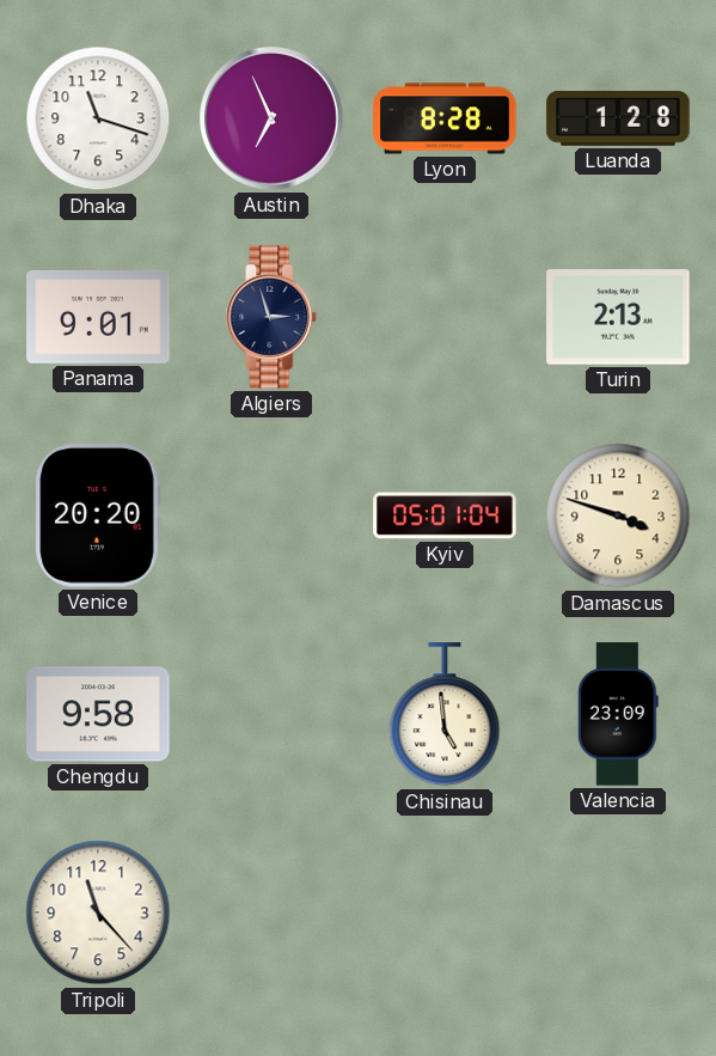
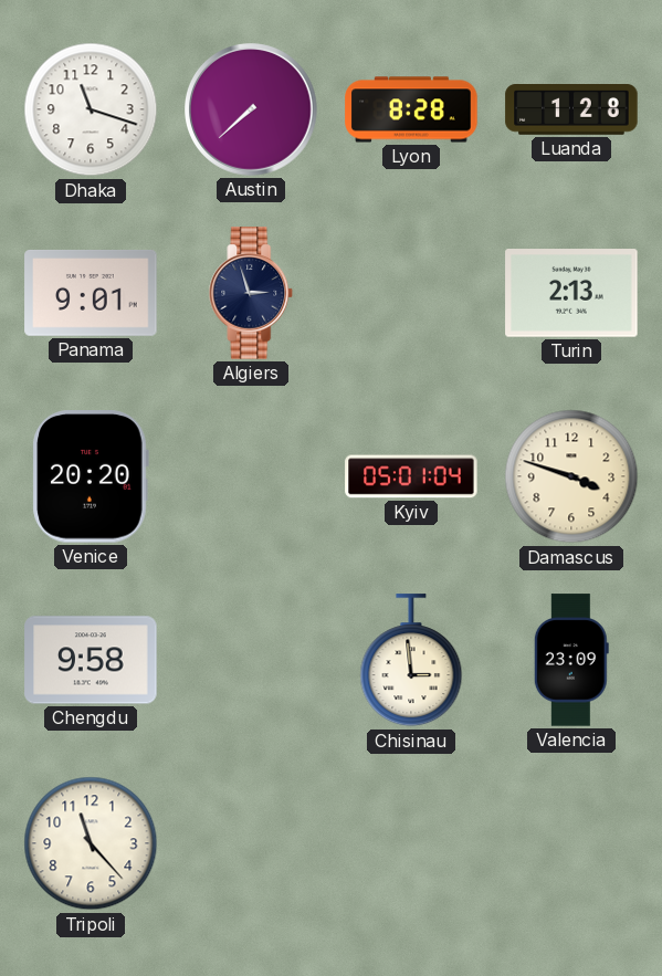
Austin: 6:56 -> 7:38 (252, 111)
Chisinau: 4:59 -> 2:59 (411, 661)
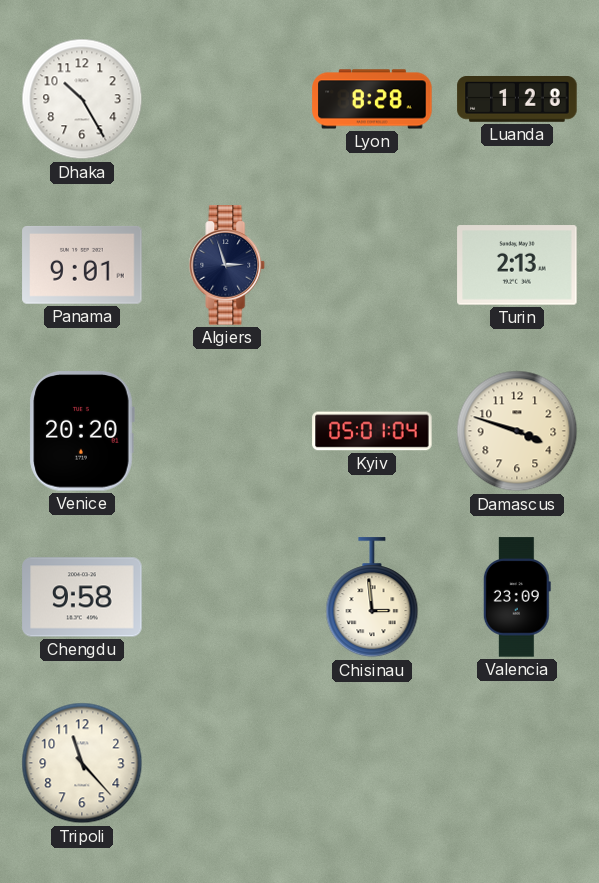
Dhaka: 11:18 -> 10:25 (82, 99)
Austin: 7:38 -> none (252, 111)
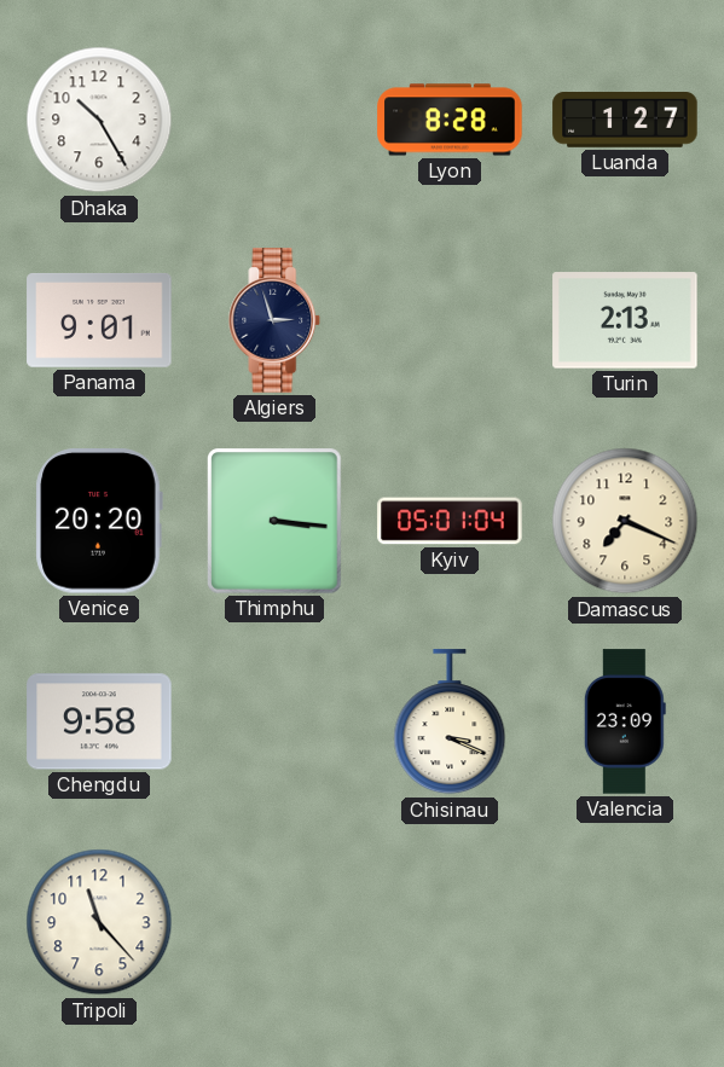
Luanda: 1:28 -> 1:27 (625, 120)
Thimphu: none -> 3:16 (274, 521)
Damascus: 3:48 -> 7:19 (625, 521)
Chisinau: 2:59 -> 3:19 (450, 723)
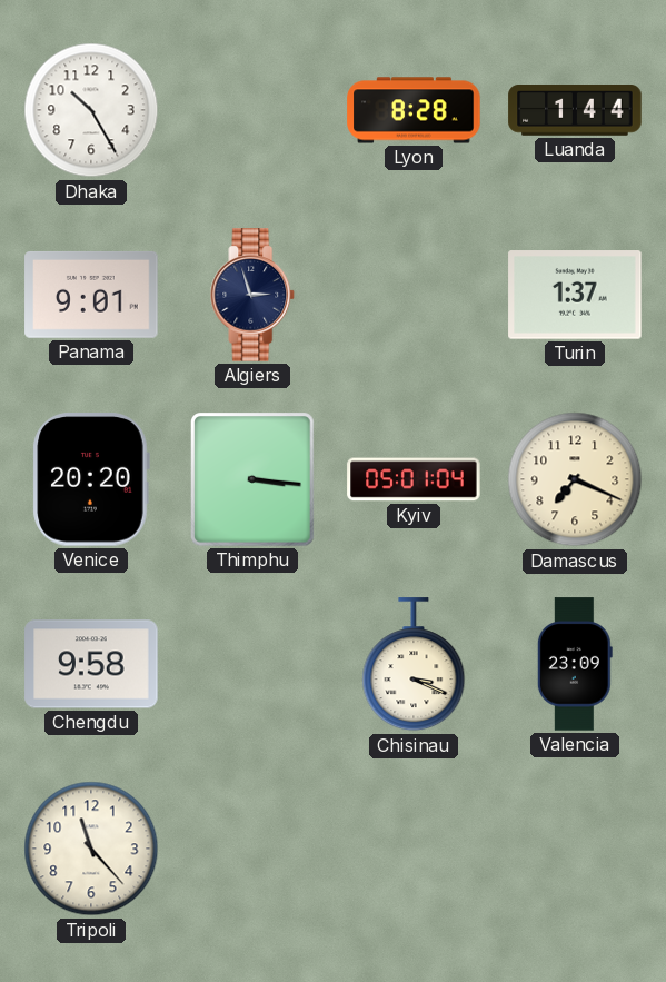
Luanda: 1:27 -> 1:44 (575, 110)
Turin: 2:13 -> 1:37 (575, 295)
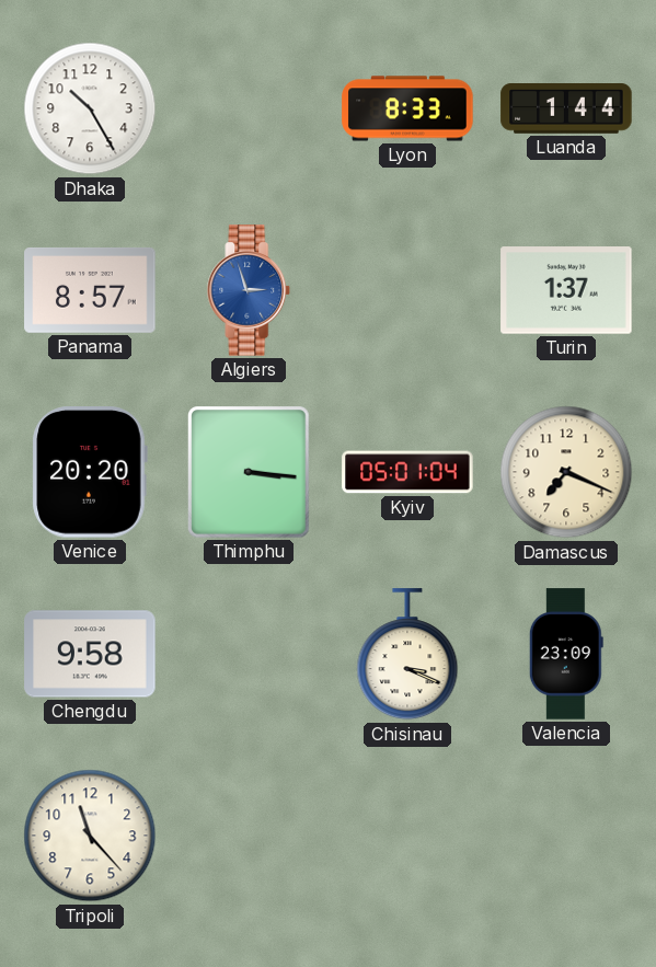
Lyon: 8:28 -> 8:33 (407, 108)
Panama: 9:01 -> 8:57 (90, 290)
Algiers dial: navy -> blue (249, 290)
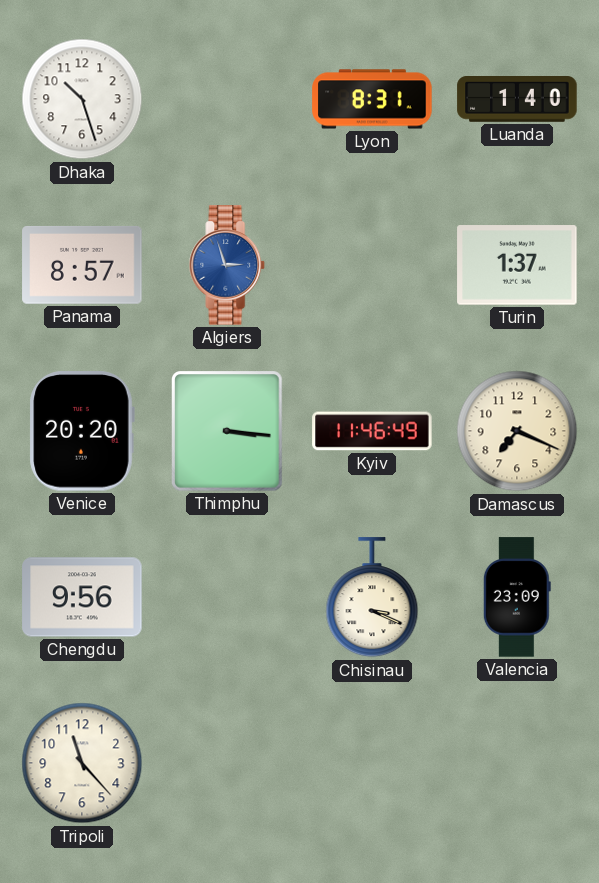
Dhaka: 10:25 -> 10:27 (82, 99)
Lyon: 8:33 -> 8:31 (372, 99)
Luanda: 1:44 -> 1:40 (517, 99)
Kyiv: 05:01 -> 11:46 (372, 431)
Chengdu: 9:58 -> 9:56 (82, 597)
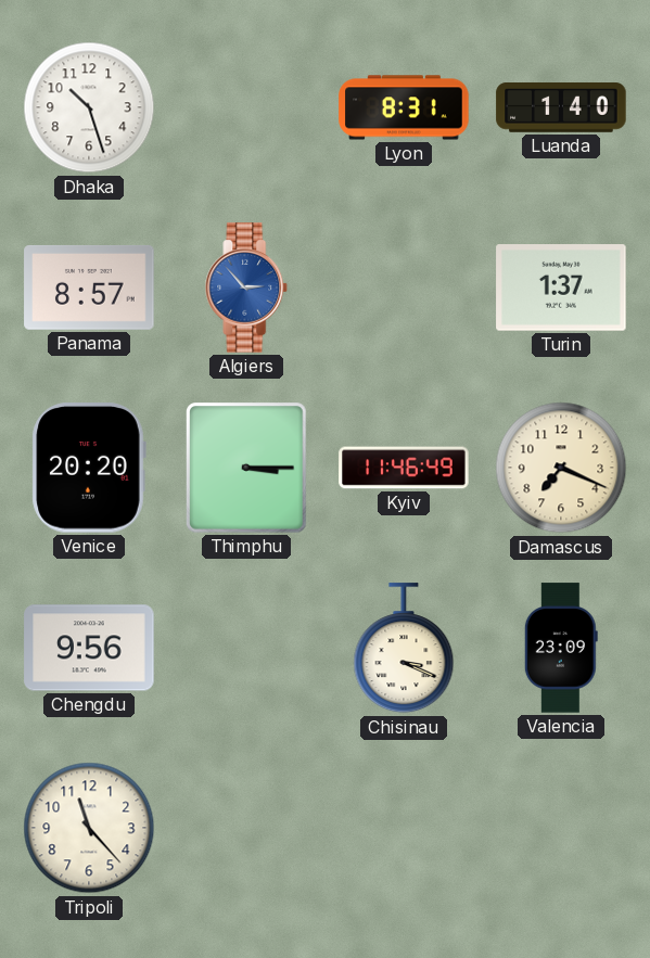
Algiers: 2:57 -> 2:53 (246, 288)
Thimphu: 3:16 -> 3:15 (246, 468)
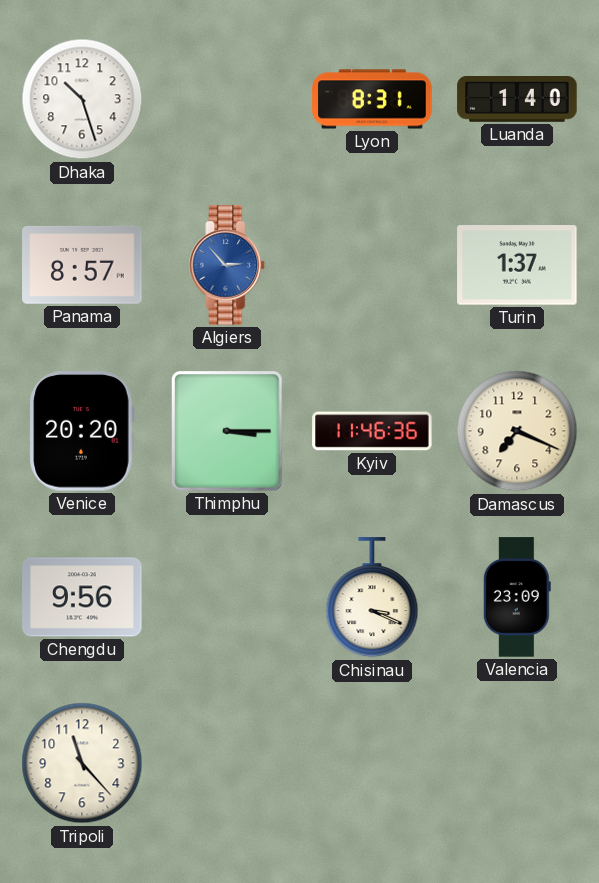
Kyiv: 11:46:49 -> 11:46:36 (372, 431)
